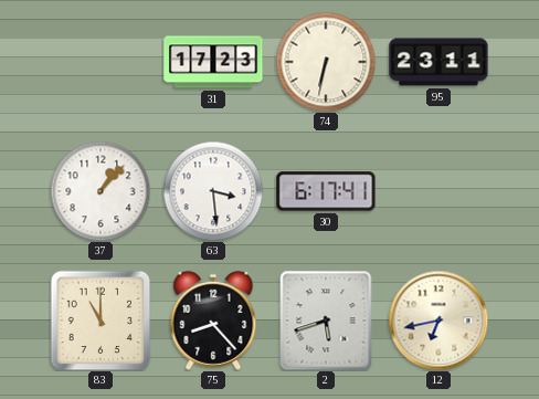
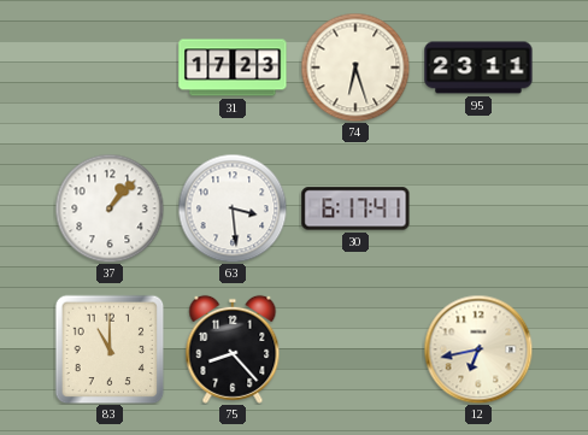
74: 6:32 -> 6:27 (355, 67)
2: 5:42 -> none (326, 321)
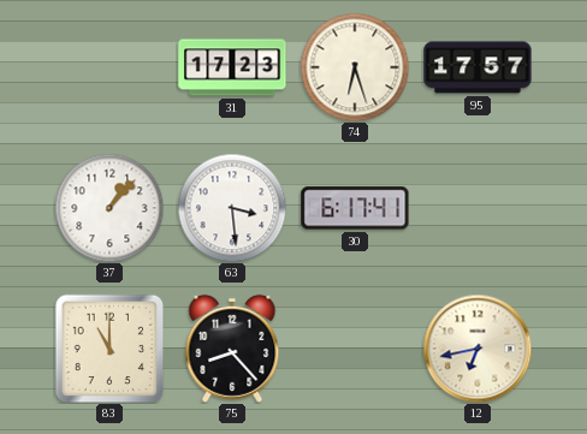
95: 23:11 -> 17:57 (478, 67)
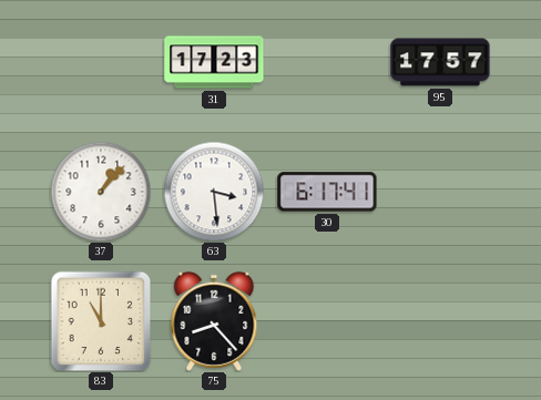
74: 6:27 -> none (355, 67)
12: 6:43 -> none (478, 349)
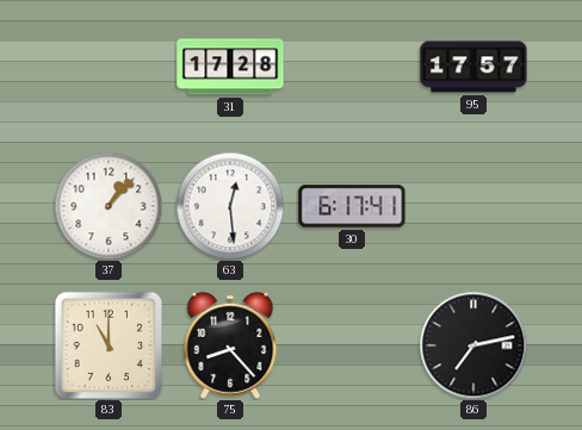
31: 17:23 -> 17:28 (230, 67)
63: 3:29 -> 12:29 (230, 206)
86: none -> 7:13 (473, 345)
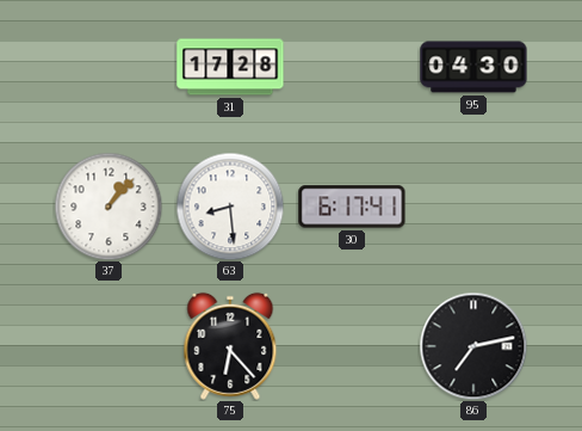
95: 17:57 -> 04:30 (473, 67)
63: 12:29 -> 8:29 (230, 207)
83: 11:00 -> none (109, 345)
75: 8:23 -> 6:23 (230, 346)
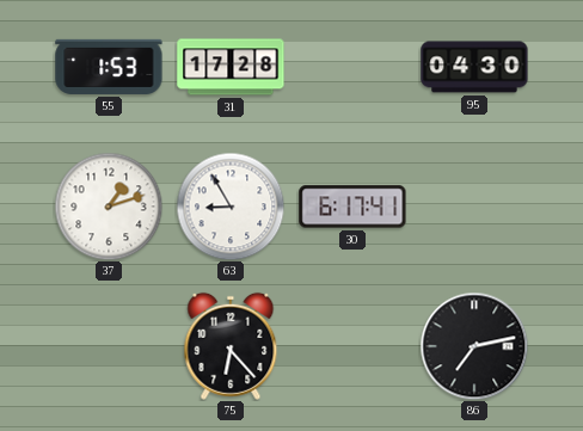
55: none -> 1:53 (109, 67)
37: 1:07 -> 1:12 (109, 207)
63: 8:29 -> 8:55 (231, 207)
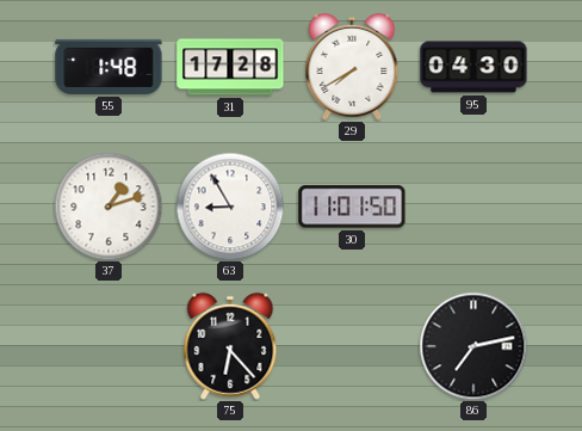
55: 1:53 -> 1:48 (109, 67)
29: none -> 7:40 (352, 67)
30: 6:17 -> 11:01 (352, 207)
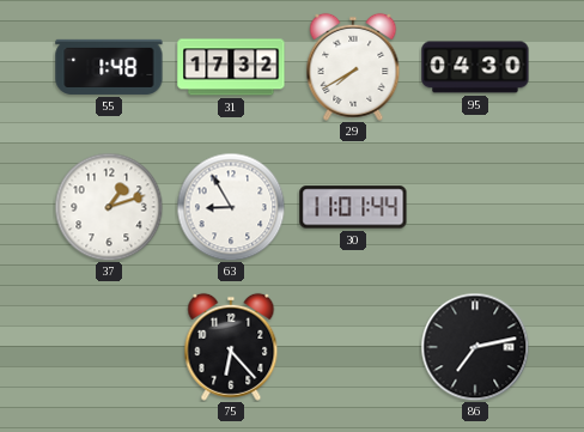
31: 17:28 -> 17:32 (231, 67)
30: 11:01:50 -> 11:01:44 (353, 207)
